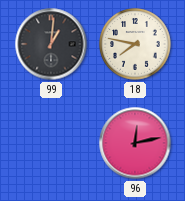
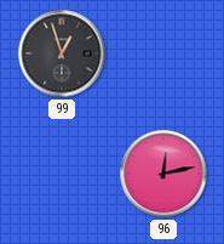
99: 1:01 -> 12:57 (62, 53)
18: 7:47 -> none (135, 44)
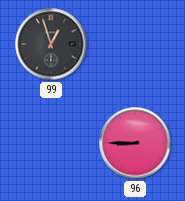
96: 12:13 -> 8:45 (135, 143)
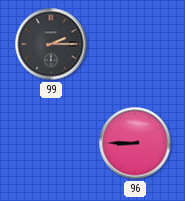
99: 12:57 -> 2:15 (51, 44)
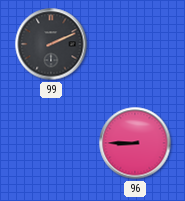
99: 2:15 -> 2:11 (51, 44)
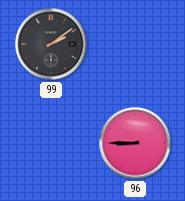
99: 2:11 -> 2:09 (51, 44)
